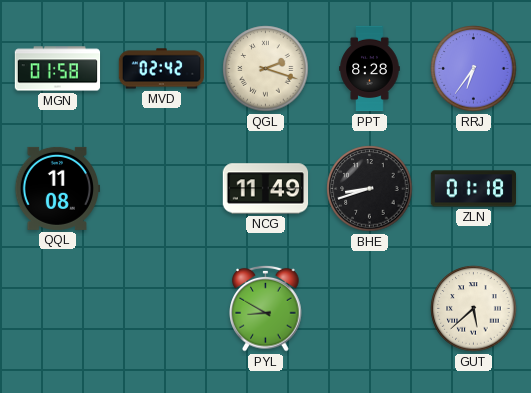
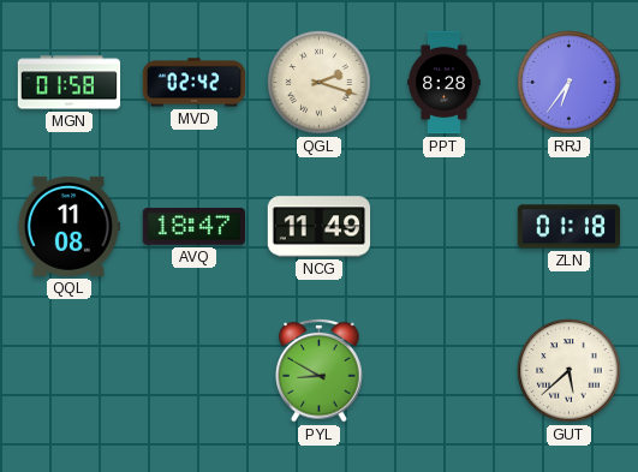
AVQ: none -> 18:47 (193, 227)
BHE: 8:42 -> none (370, 189)
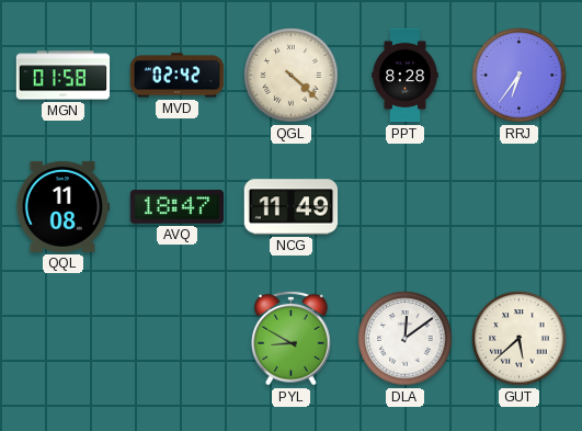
QGL: 2:18 -> 4:22 (292, 76)
ZLN: 01:18 -> none (568, 227)
DLA: none -> 12:09 (406, 339)
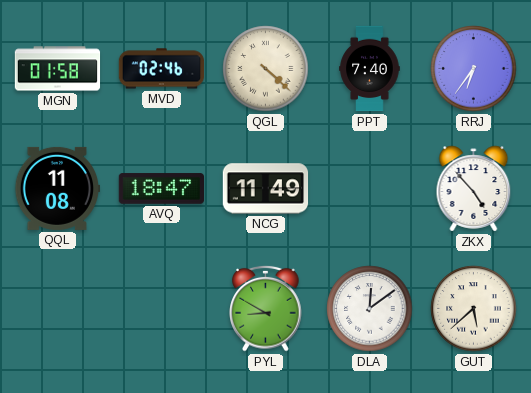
MVD: 02:42 -> 02:46 (162, 69)
PPT: 8:28 -> 7:40 (370, 69)
ZKX: none -> 4:53 (474, 189)
